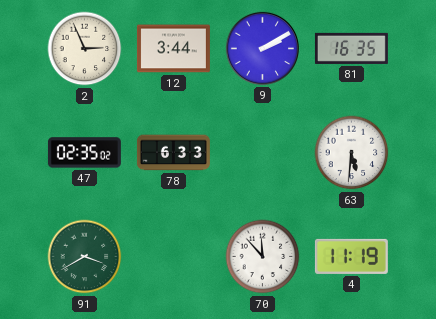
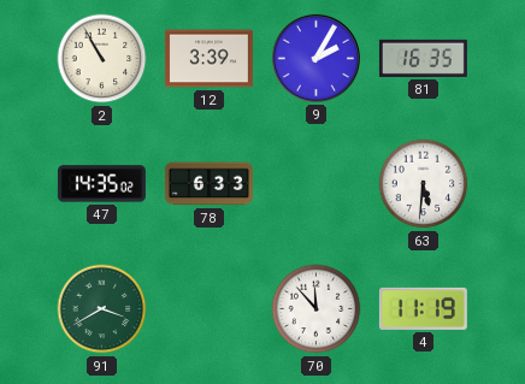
2: 2:56 -> 10:55 (102, 59)
12: 3:44 -> 3:39 (208, 59)
9: 2:10 -> 2:05 (315, 58)
47: 02:35 -> 14:35 (101, 184)
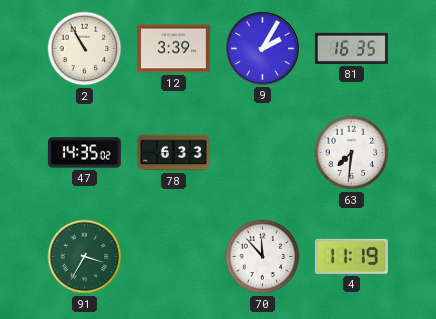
63: 5:31 -> 7:31 (352, 153)
91: 3:40 -> 3:35 (85, 257)
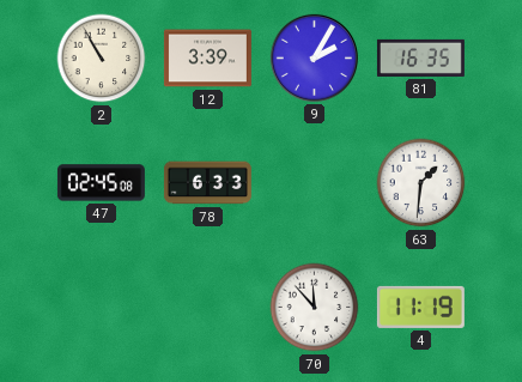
47: 14:35 -> 02:45 (101, 183)
63: 7:31 -> 1:31 (421, 183)
91: 3:35 -> none (85, 257)
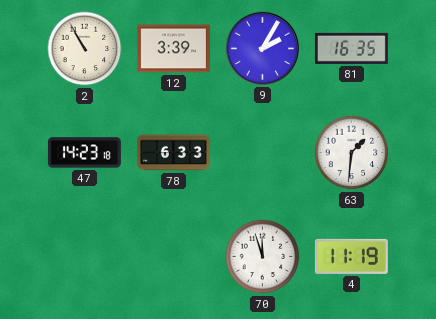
47: 02:45 -> 14:23 (84, 153)
70: 11:53 -> 11:57 (263, 257)
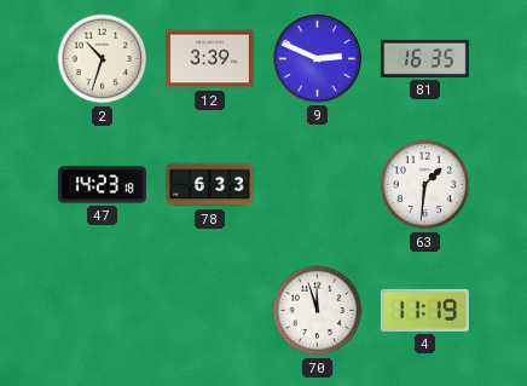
2: 10:55 -> 10:33 (103, 59)
9: 2:05 -> 2:49 (317, 58)
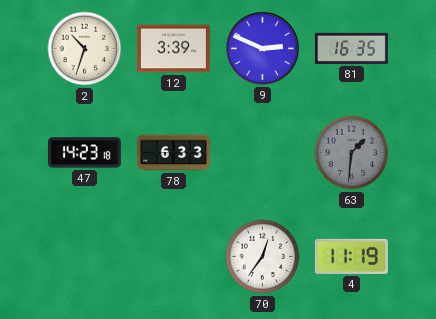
63 dial: white -> grey (352, 153)
70: 11:57 -> 12:36 (263, 257)
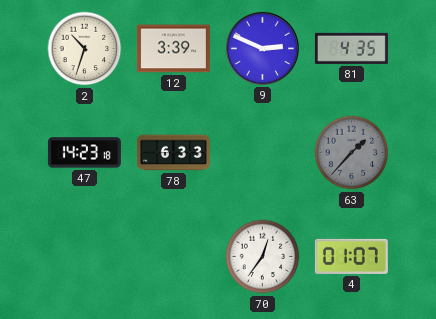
81: 16:35 -> 4:35 (351, 48)
63: 1:31 -> 1:37 (352, 153)
4: 11:19 -> 01:07 (351, 256)
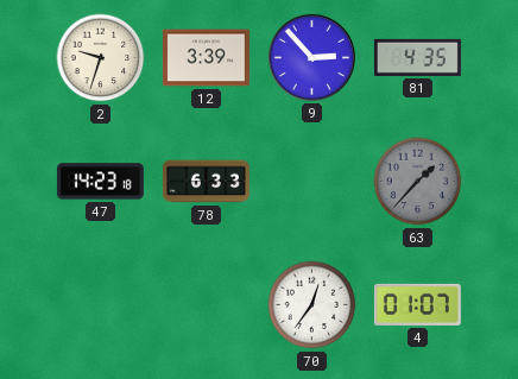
2: 10:33 -> 9:33 (101, 58)
9: 2:49 -> 2:53 (311, 57)
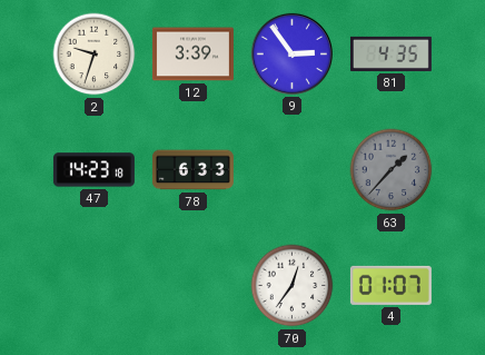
9: 2:53 -> 2:54 (291, 53)
